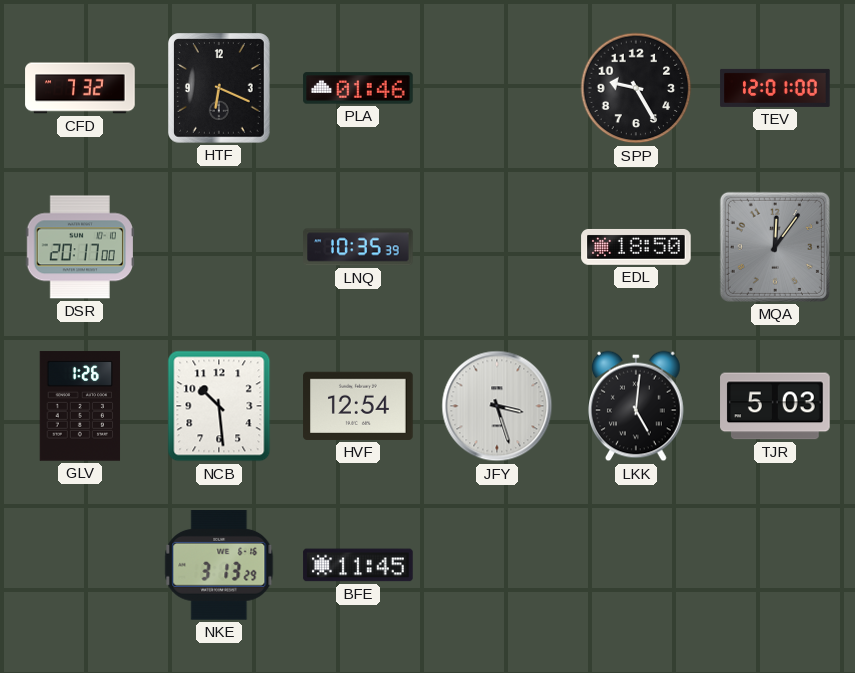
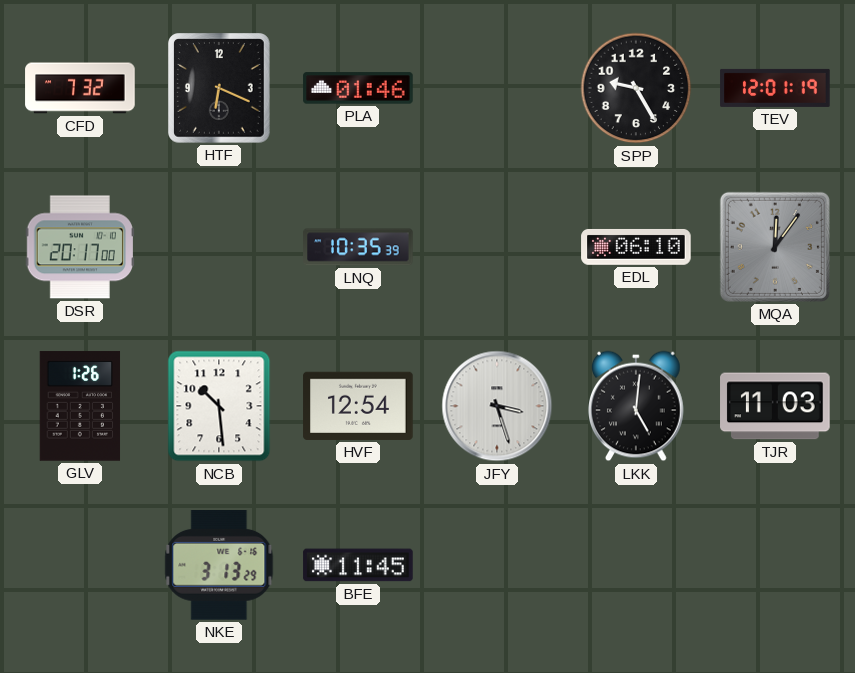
TEV: 12:01:00 -> 12:01:19 (775, 88)
EDL: 18:50 -> 06:10 (636, 247)
TJR: 5:03 -> 11:03 (775, 406)
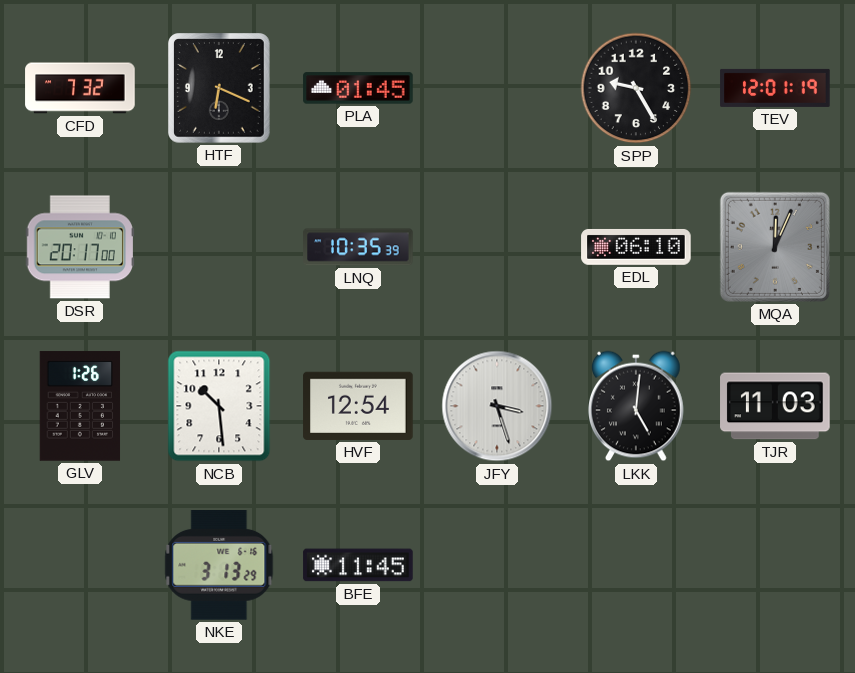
PLA: 01:46 -> 01:45 (358, 88)
MQA: 12:06 -> 12:04 (775, 247)
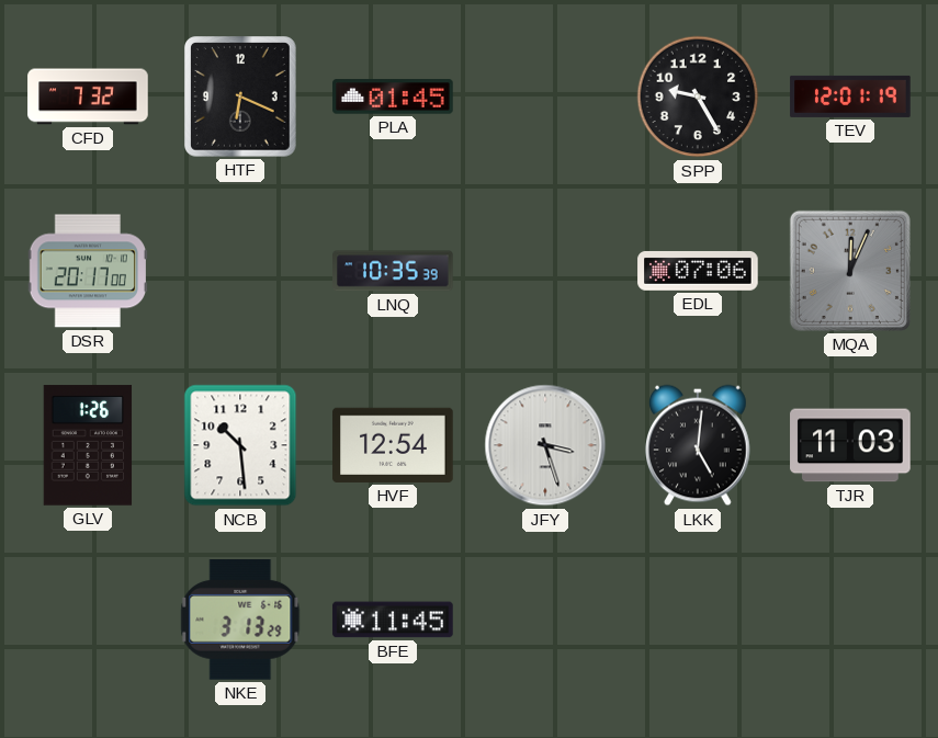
EDL: 06:10 -> 07:06 (698, 271)
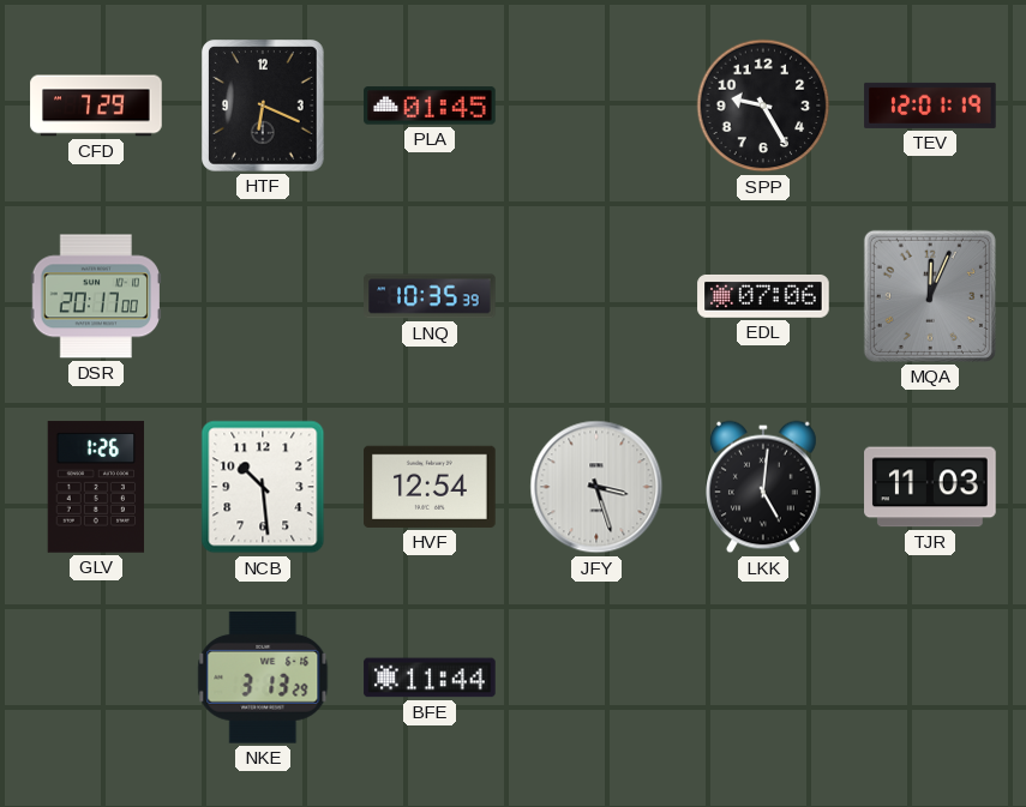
CFD: 7:32 -> 7:29 (96, 106)
BFE: 11:45 -> 11:44 (430, 677)
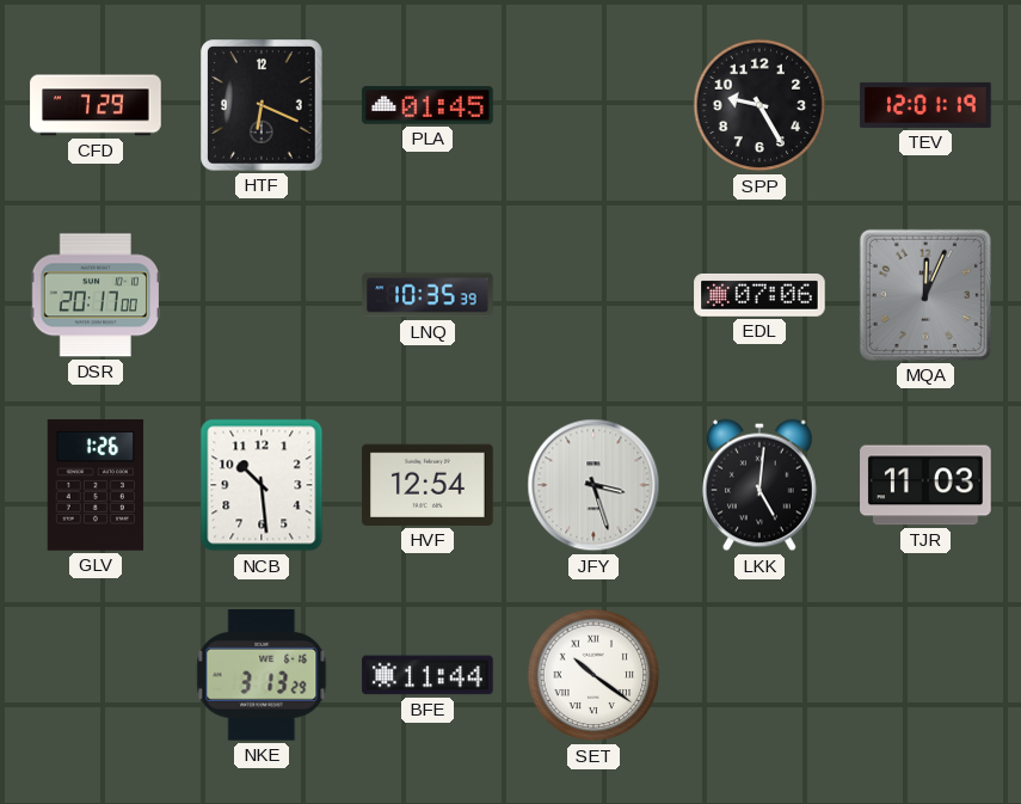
SET: none -> 10:21 (593, 675)
